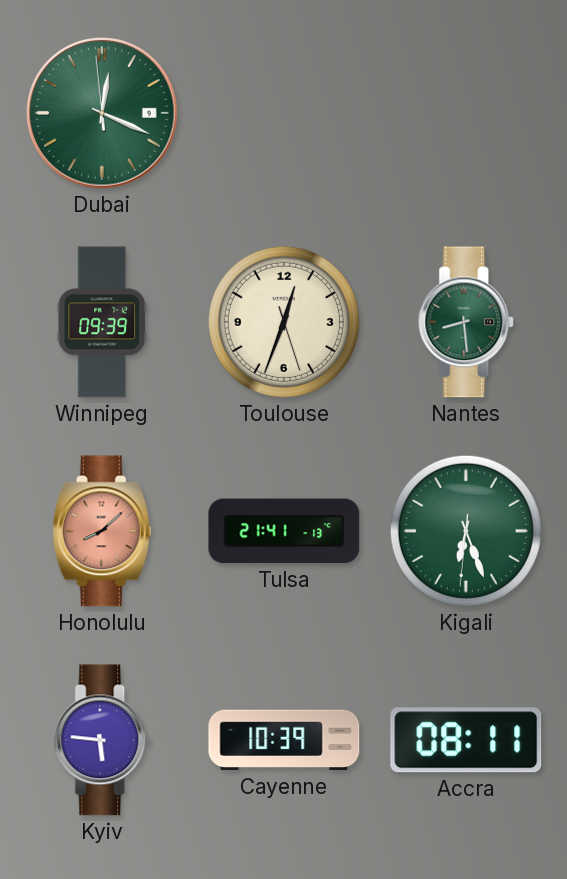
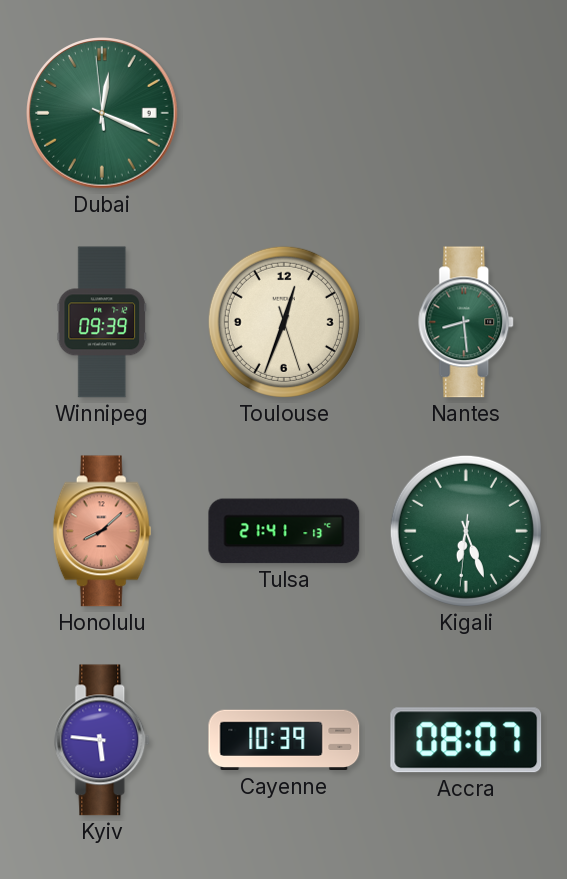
Accra: 08:11 -> 08:07 (466, 740)
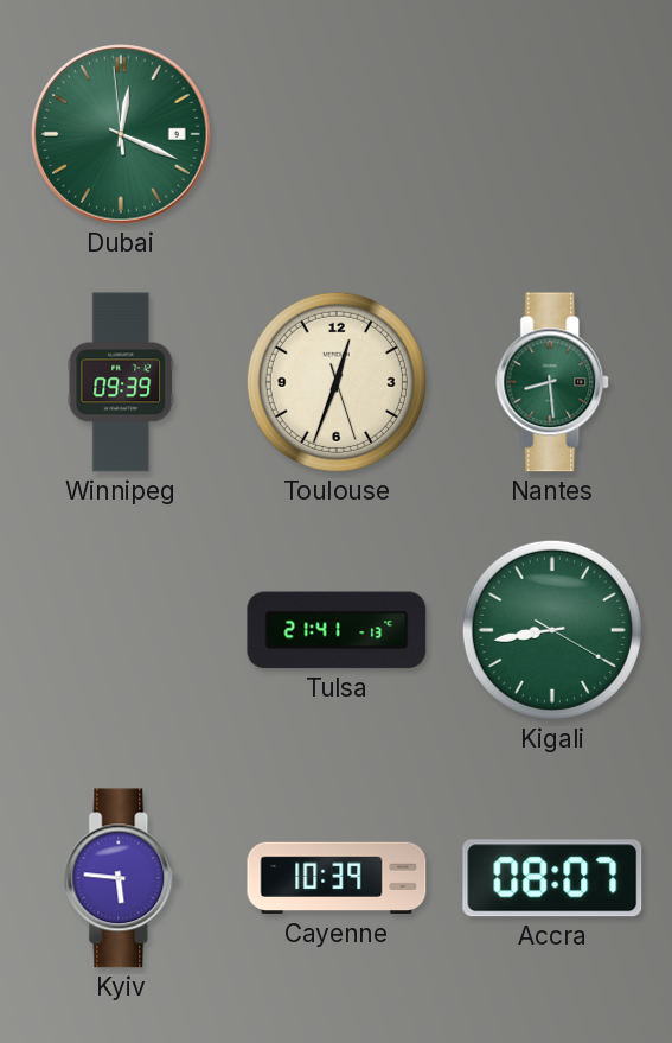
Honolulu: 8:08 -> none (102, 531)
Kigali: 6:26 -> 8:43 (552, 630)
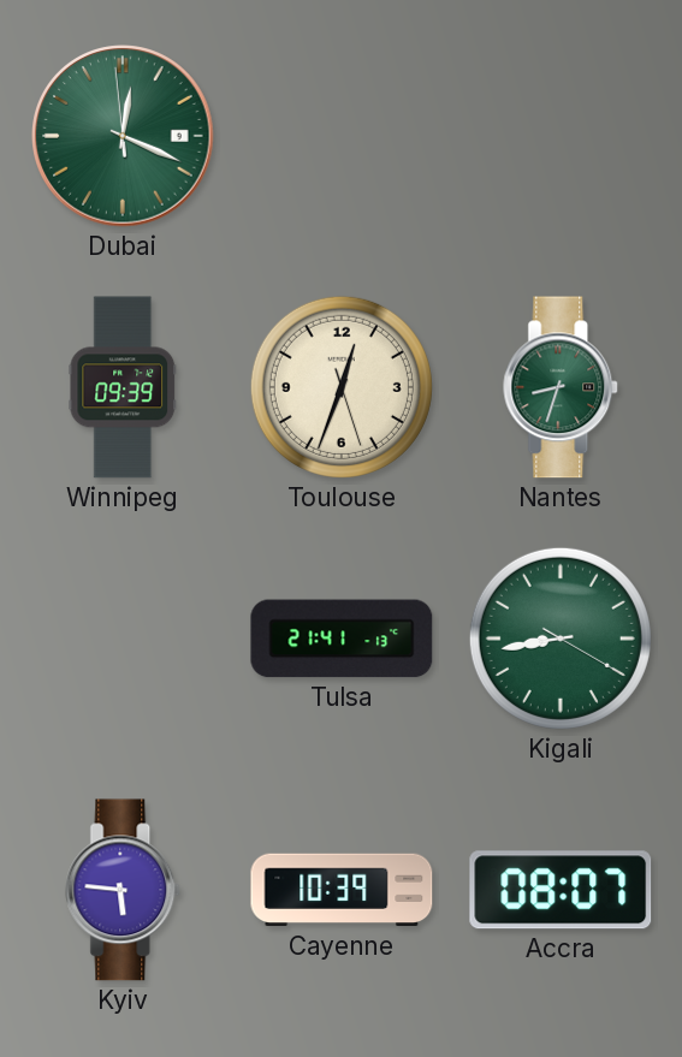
Nantes: 8:29 -> 8:33 (562, 387)
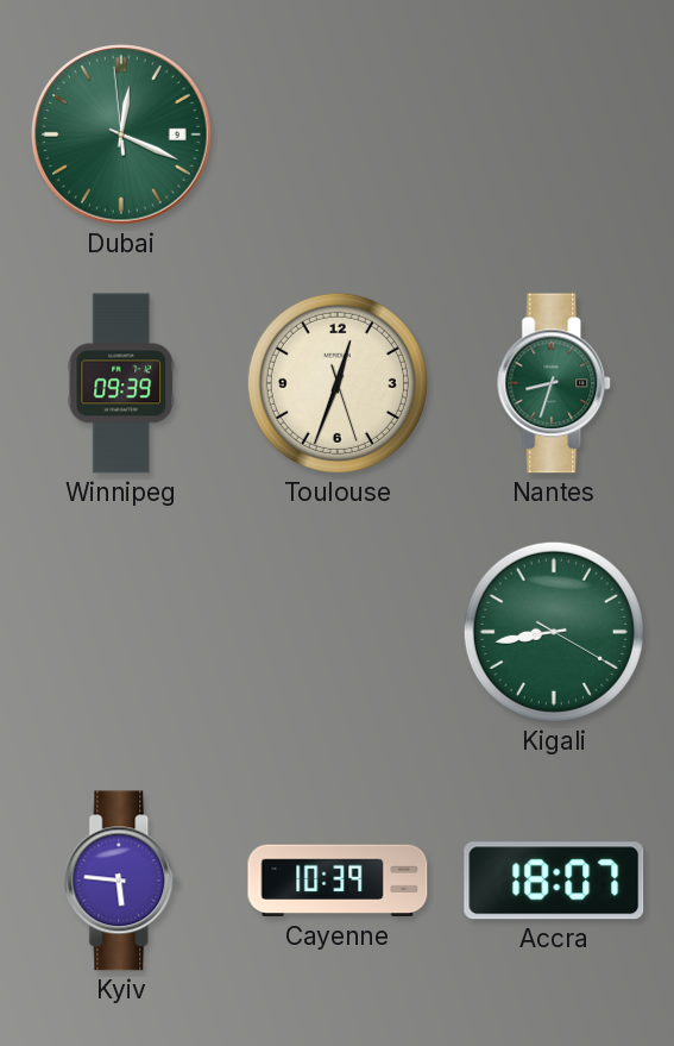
Tulsa: 21:41 -> none (342, 639)
Accra: 08:07 -> 18:07 (554, 881)
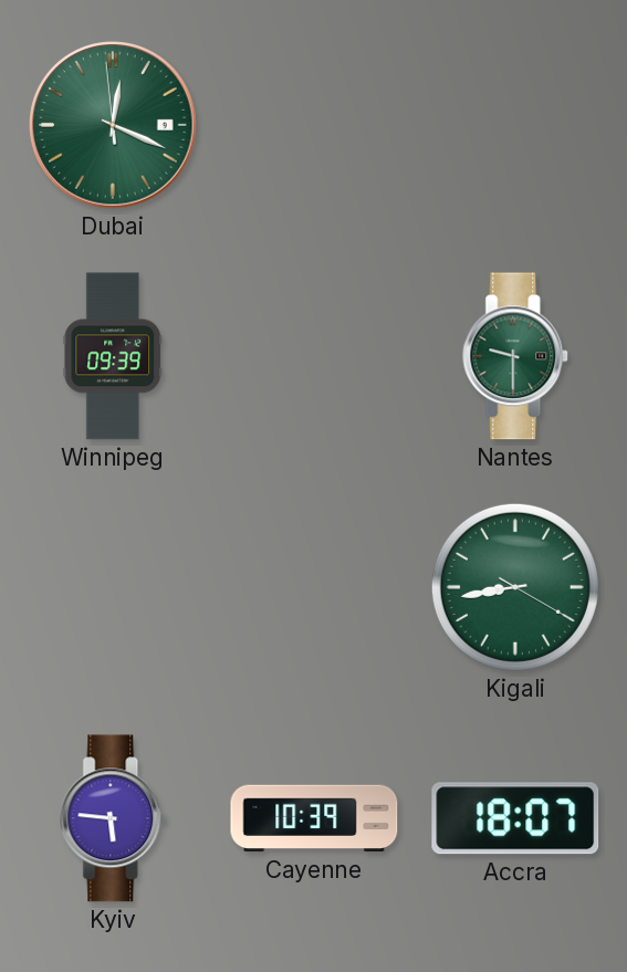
Toulouse: 12:33 -> none (338, 383)
Nantes: 8:33 -> 9:30 (516, 356)
